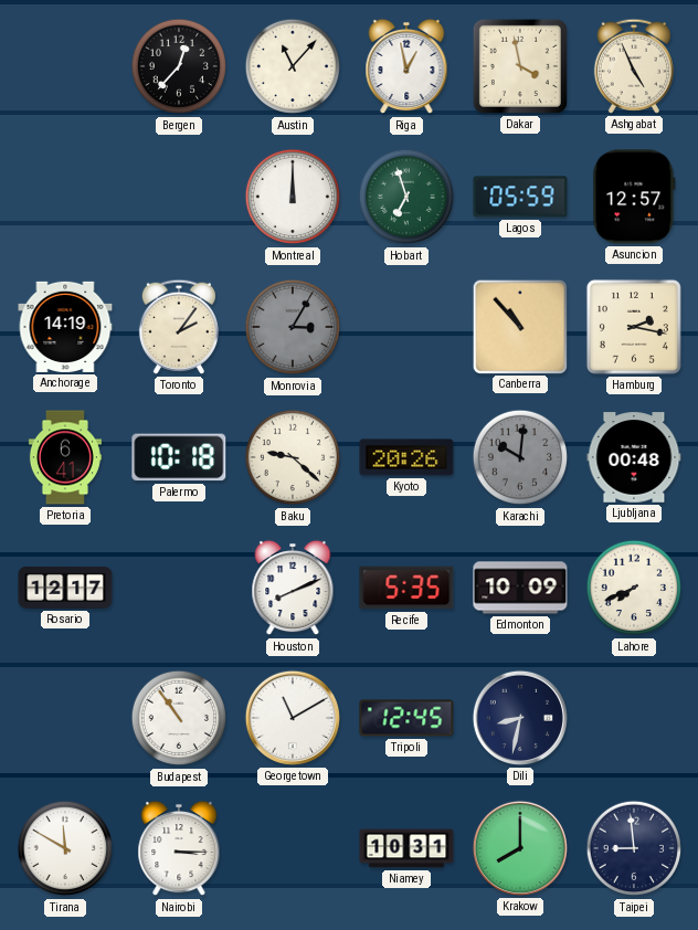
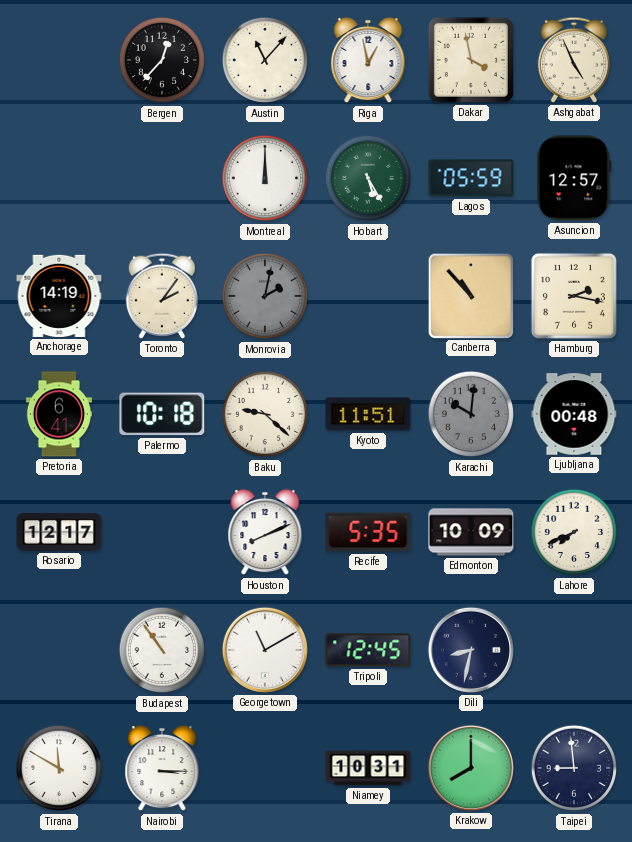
Hobart: 6:57 -> 5:25 (368, 178)
Monrovia: 3:05 -> 2:02 (265, 296)
Kyoto: 20:26 -> 11:51 (368, 414)
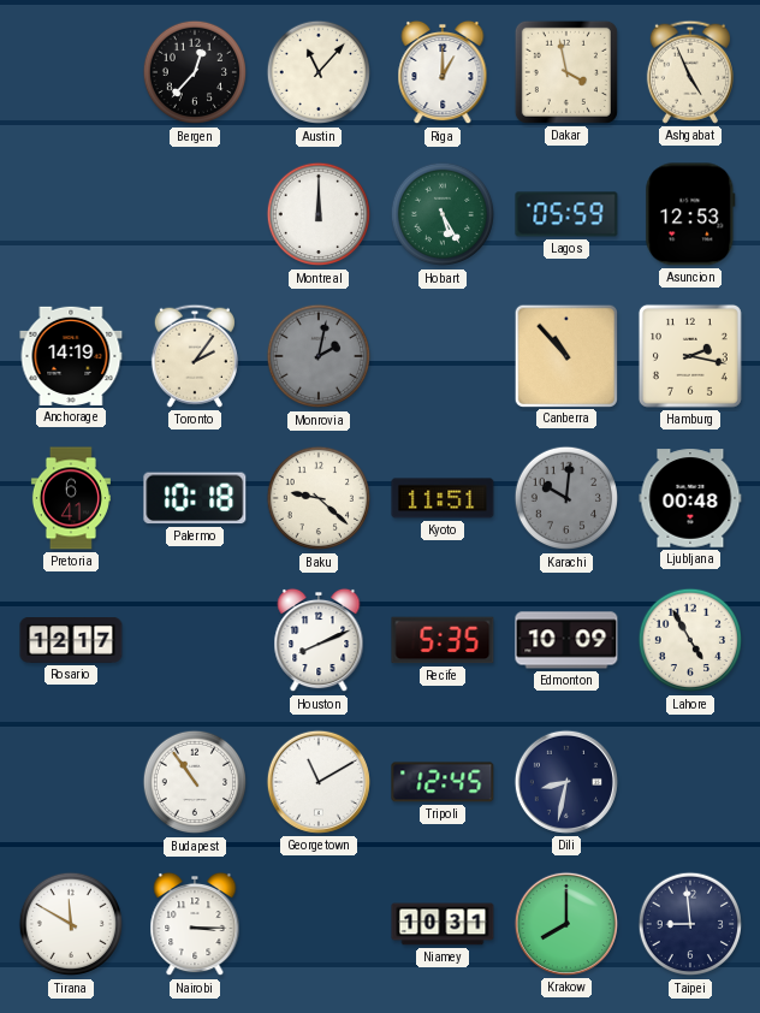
Riga: 12:58 -> 1:00 (443, 72)
Asuncion: 12:57 -> 12:53 (690, 214)
Lahore: 7:41 -> 4:55 (690, 640)
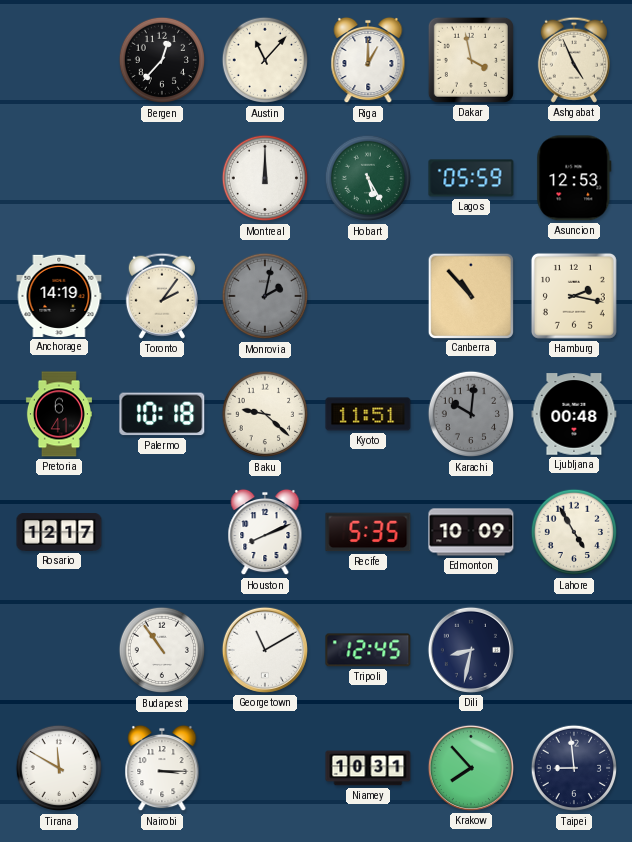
Krakow: 8:00 -> 7:53 (471, 768)
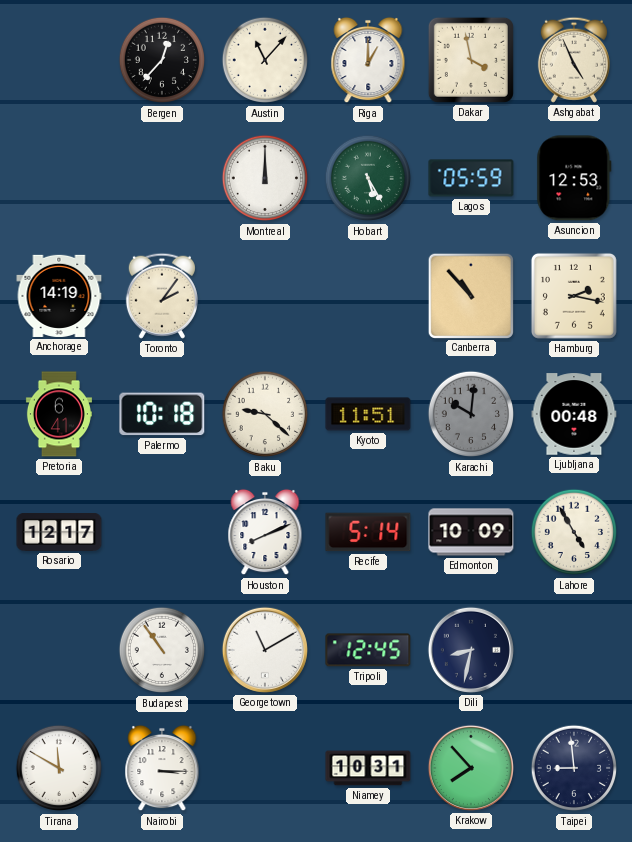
Monrovia: 2:02 -> none (265, 296)
Recife: 5:35 -> 5:14 (368, 532)
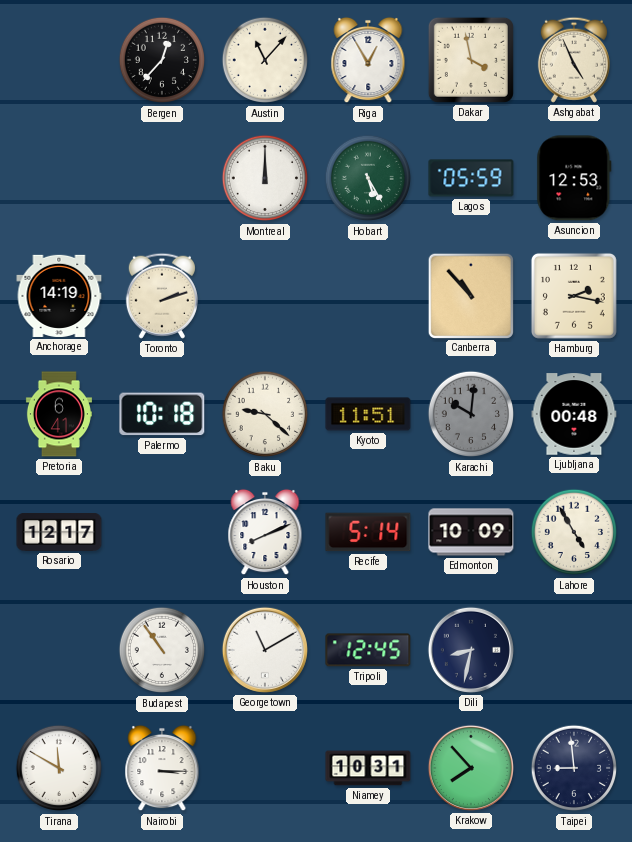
Riga: 1:00 -> 12:55 (368, 60)
Toronto: 2:06 -> 2:12 (162, 296)
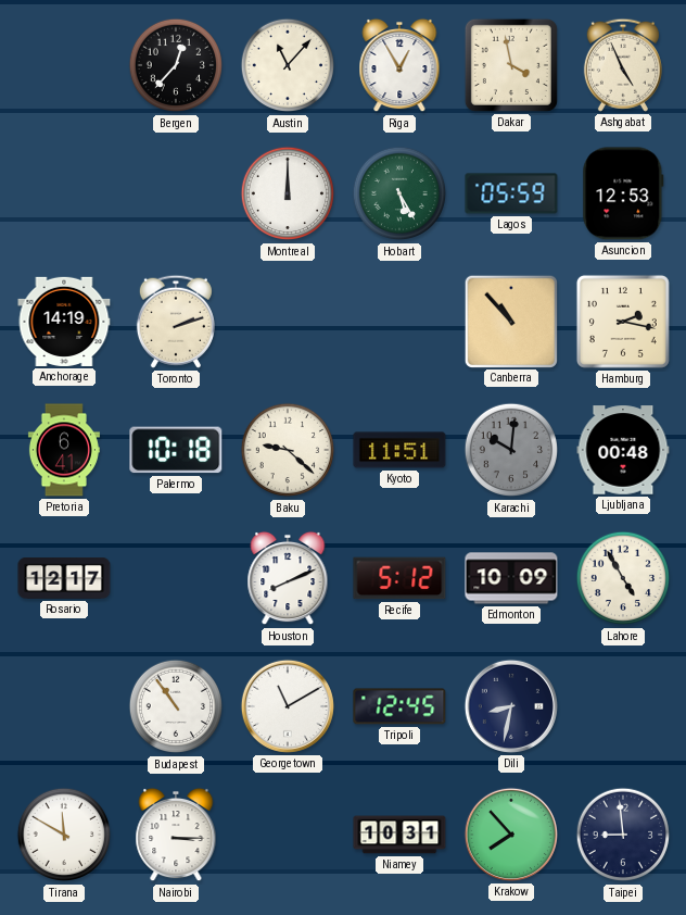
Recife: 5:14 -> 5:12 (399, 578)
